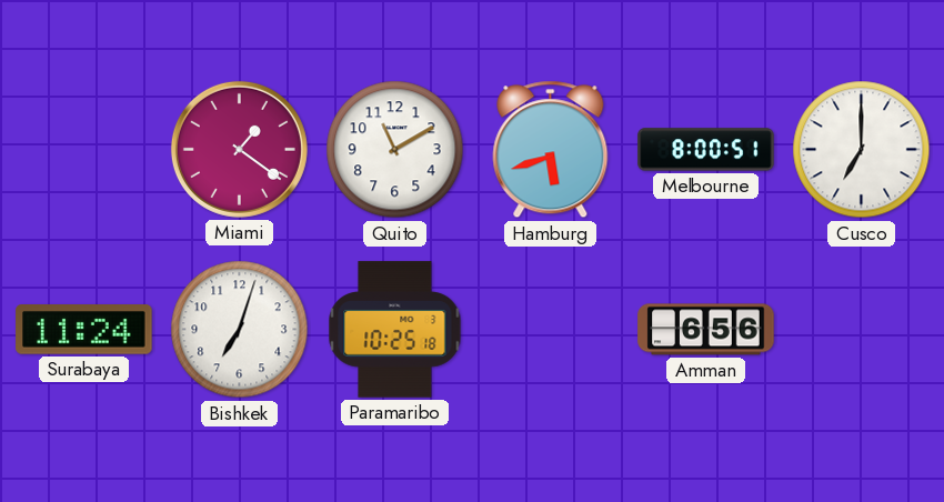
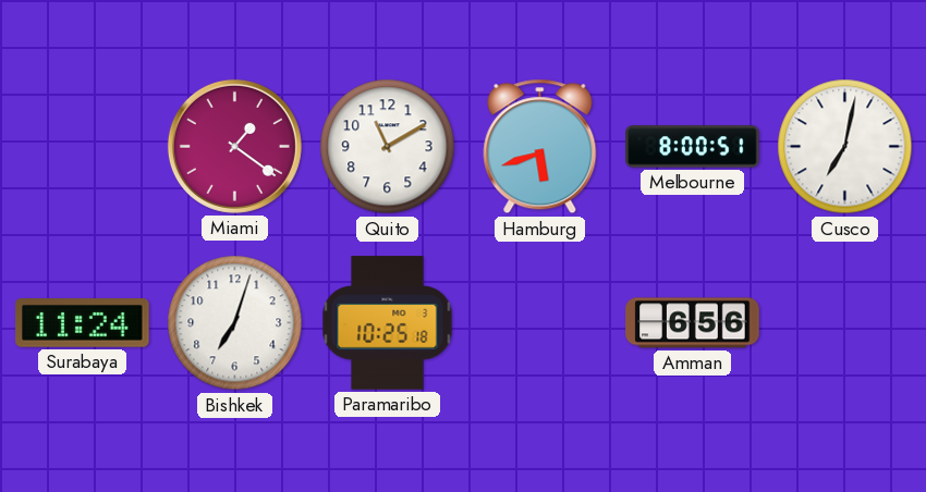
Cusco: 7:00 -> 7:02 (845, 147)
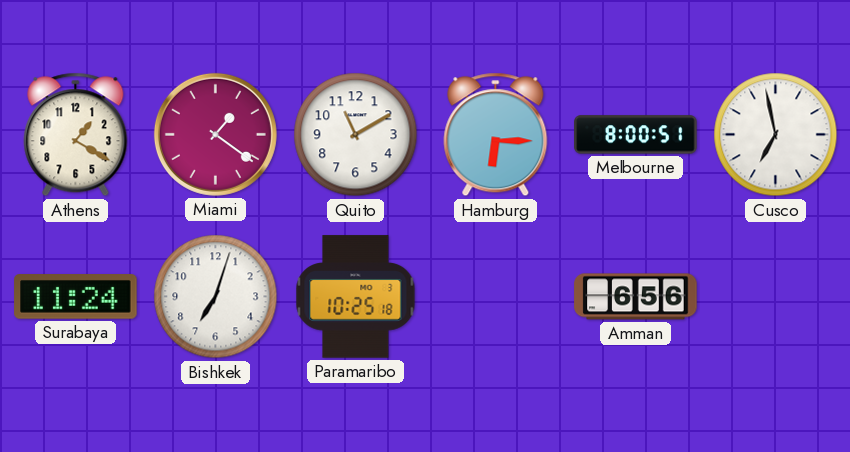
Athens: none -> 1:20 (76, 135)
Hamburg: 5:42 -> 6:15 (496, 135)
Cusco: 7:02 -> 6:58 (776, 135)
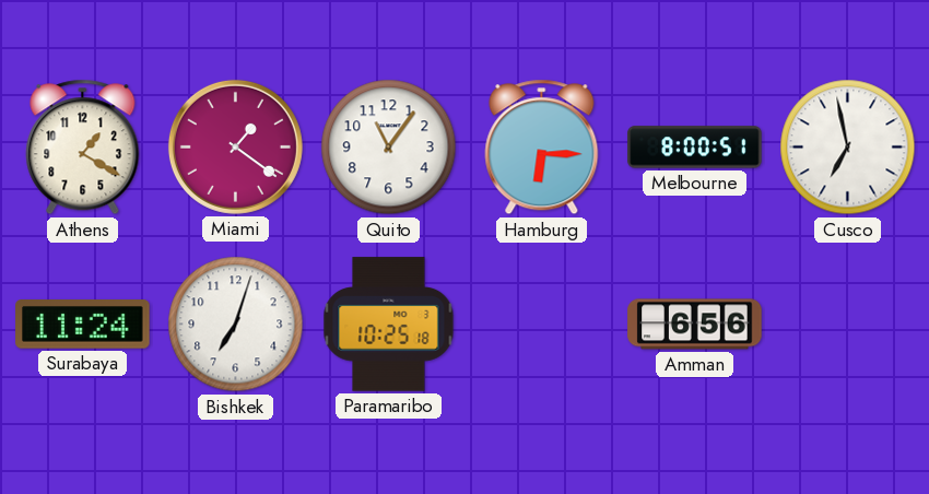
Quito: 11:10 -> 11:06 (389, 148)
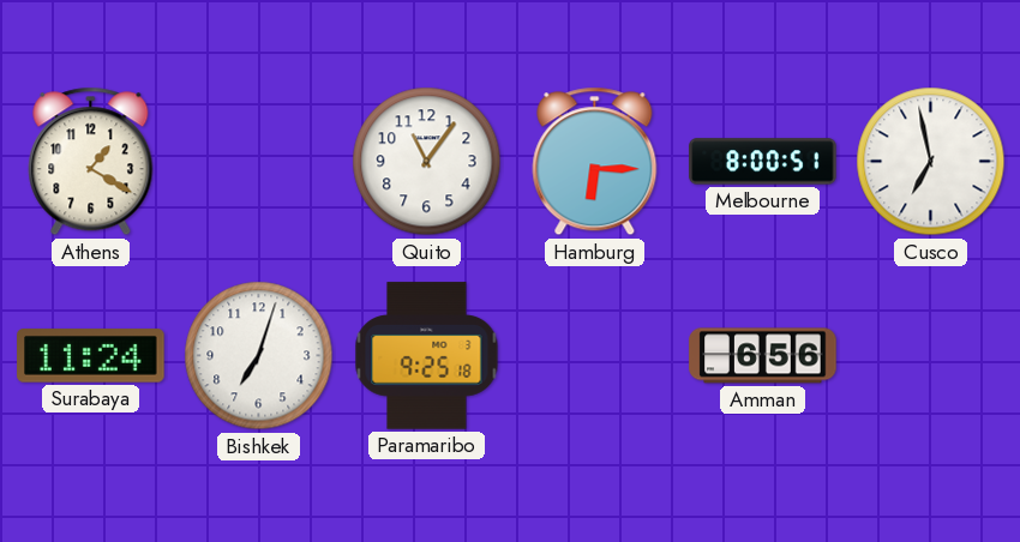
Miami: 1:21 -> none (235, 146)
Paramaribo: 10:25 -> 9:25 (427, 356)
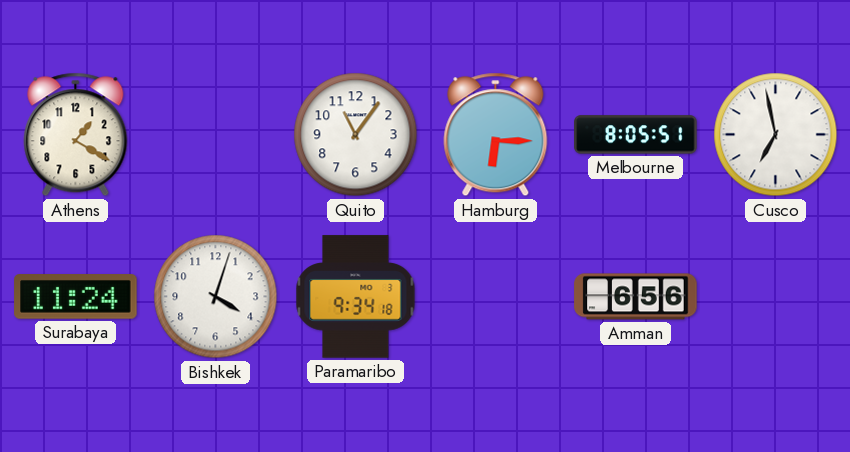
Melbourne: 8:00 -> 8:05 (636, 135)
Bishkek: 7:03 -> 4:03 (216, 297)
Paramaribo: 9:25 -> 9:34 (356, 297)
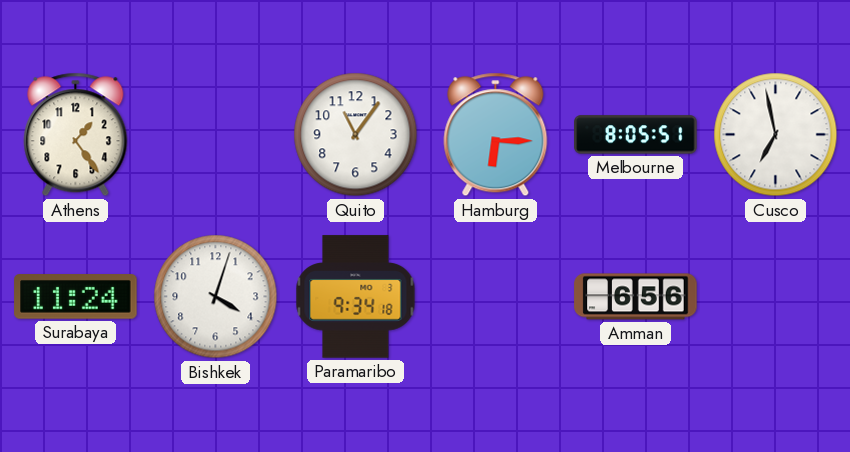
Athens: 1:20 -> 1:24 (76, 135)
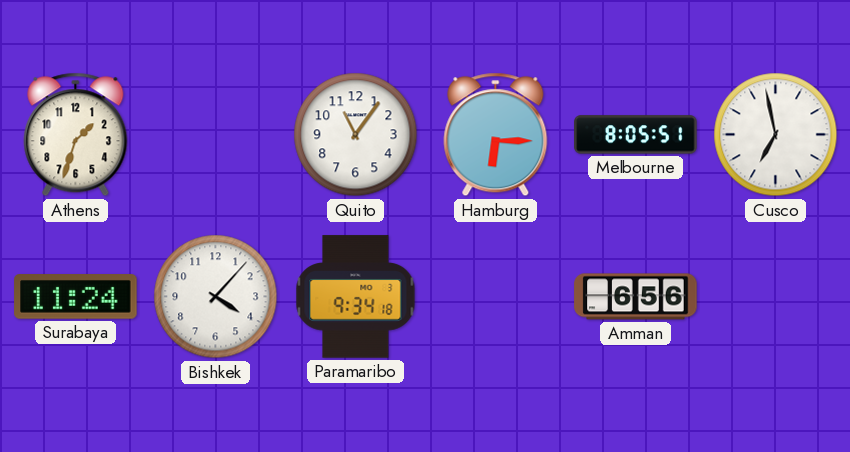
Athens: 1:24 -> 1:33 (76, 135)
Bishkek: 4:03 -> 4:07 (216, 297)
